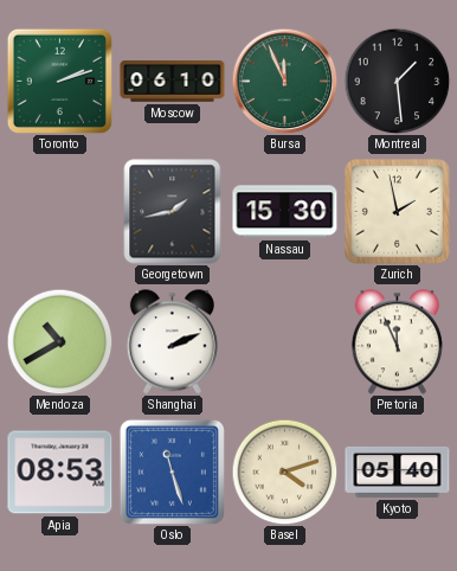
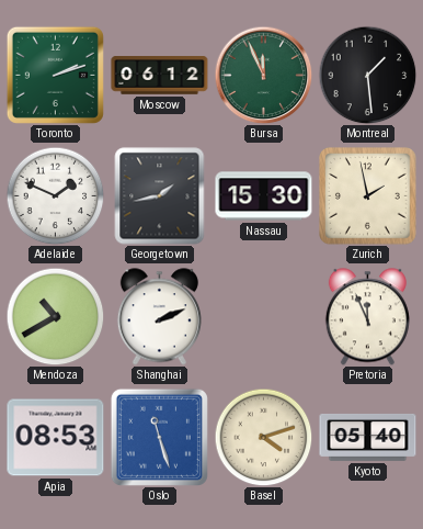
Moscow: 06:10 -> 06:12 (160, 76)
Adelaide: none -> 1:49 (55, 195)
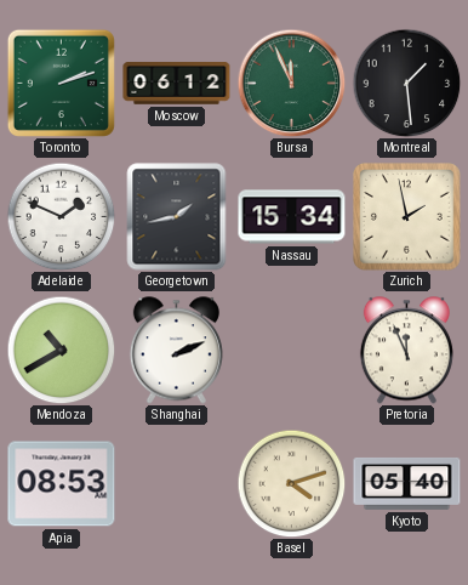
Nassau: 15:30 -> 15:34 (292, 217)
Oslo: 11:27 -> none (159, 437)
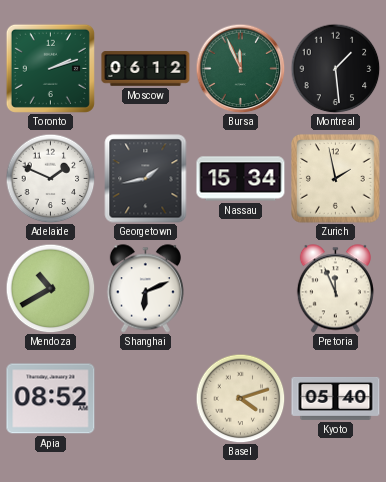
Shanghai: 2:11 -> 6:11 (145, 289)
Apia: 08:53 -> 08:52 (51, 399)
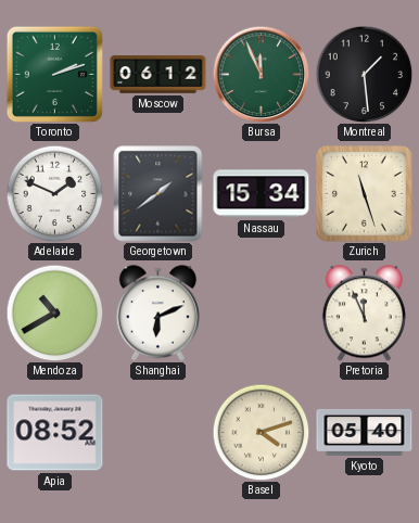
Georgetown: 1:43 -> 1:39 (158, 194)
Zurich: 1:58 -> 11:27 (365, 194)
